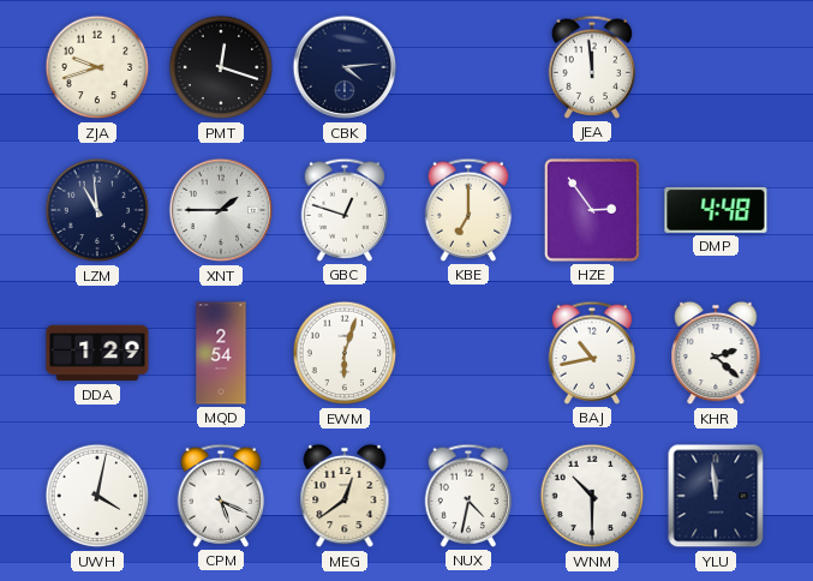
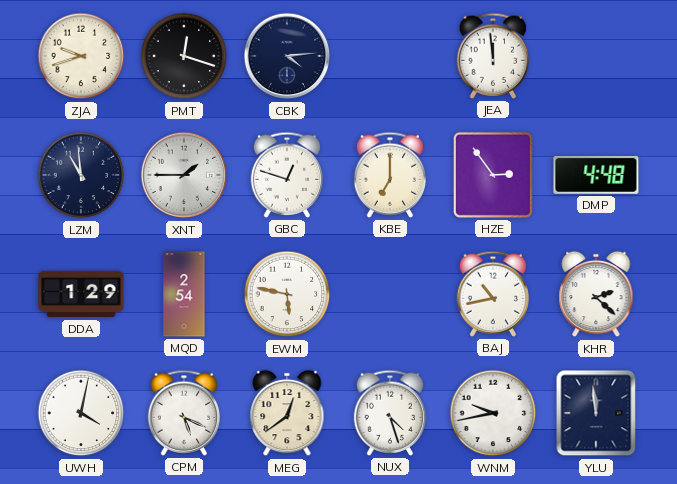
EWM: 6:03 -> 5:47 (287, 294)
NUX: 4:32 -> 4:27 (390, 413)
WNM: 10:30 -> 9:43 (493, 413)
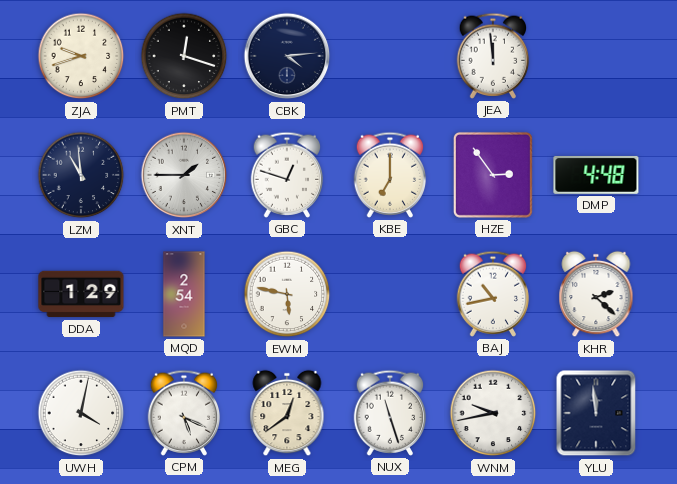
NUX: 4:27 -> 11:27 (390, 413)
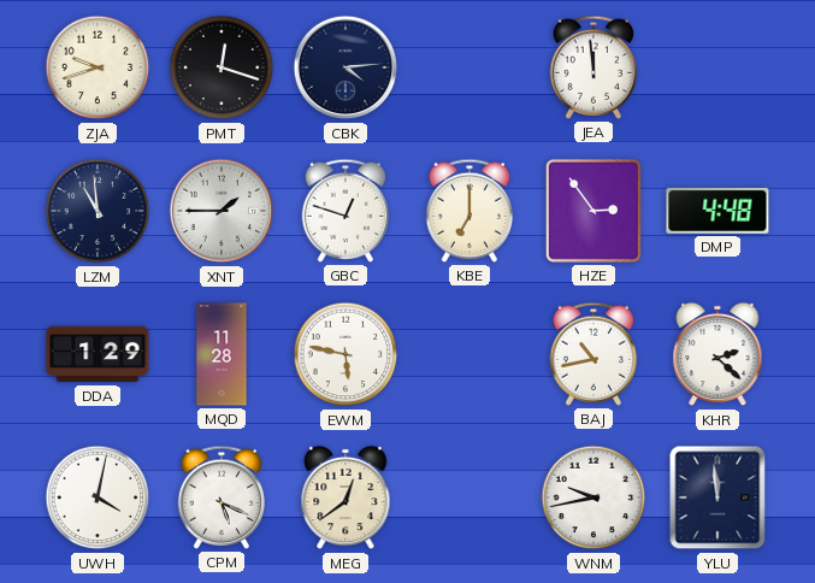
MQD: 2:54 -> 11:28 (222, 354)
NUX: 11:27 -> none (390, 413)
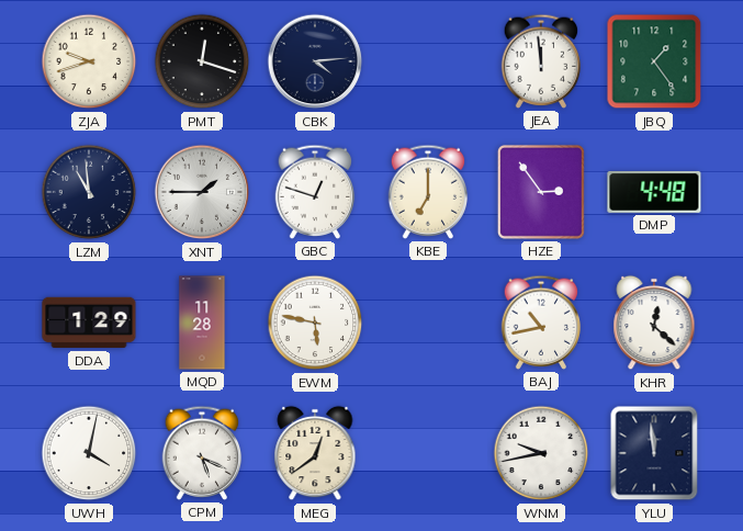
JBQ: none -> 1:24 (654, 61)
KHR: 2:22 -> 12:22 (654, 323)
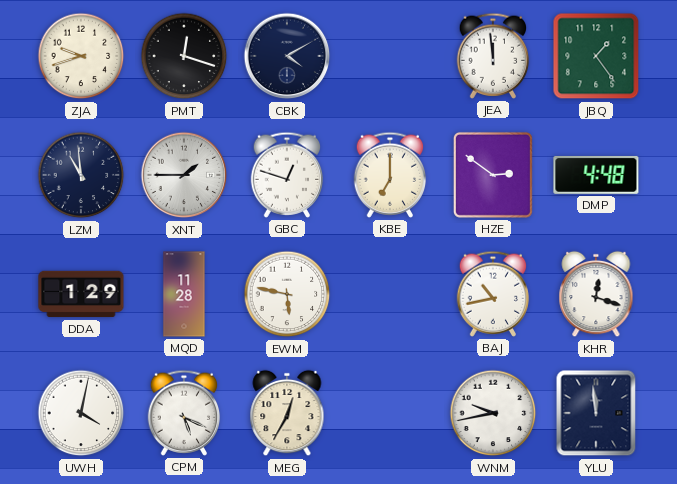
CBK: 4:14 -> 4:10 (287, 56)
HZE: 2:54 -> 2:51 (493, 175)
KHR: 12:22 -> 12:18 (596, 294)
MEG: 12:39 -> 12:35 (287, 413)
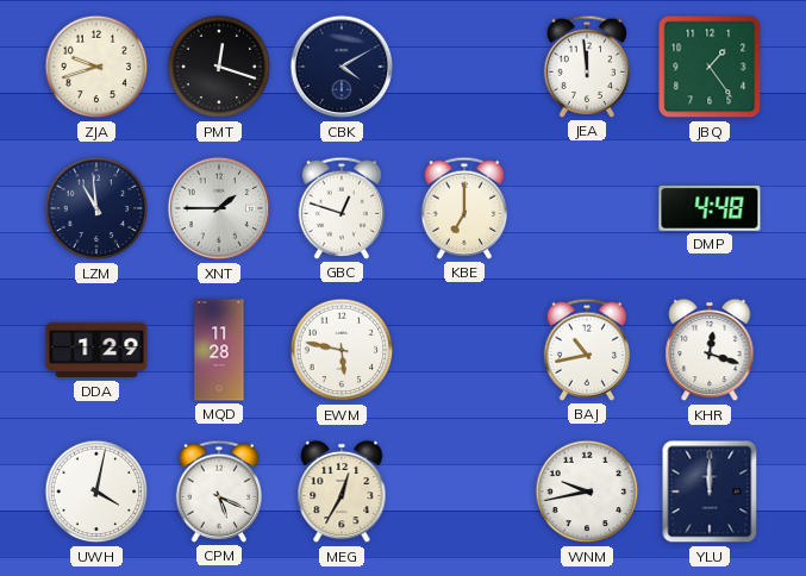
HZE: 2:51 -> none (493, 175)
YLU: 11:59 -> 12:00 (710, 492)
